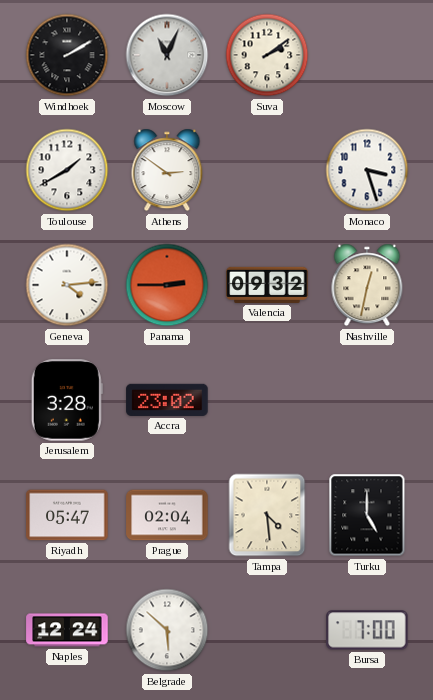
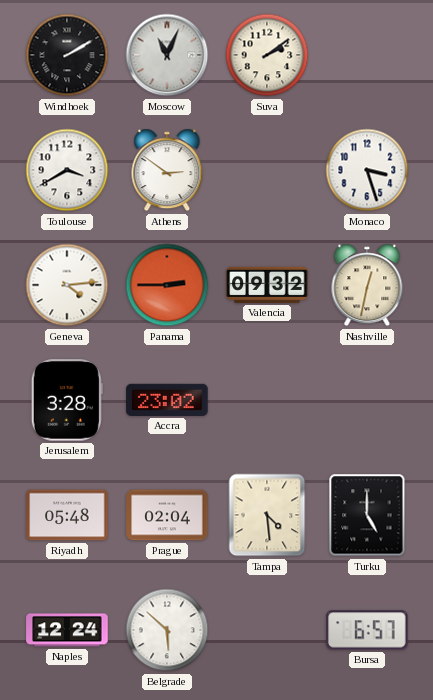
Toulouse: 1:40 -> 3:40 (67, 170)
Riyadh: 05:47 -> 05:48 (67, 515)
Bursa: 7:00 -> 6:57 (367, 630)
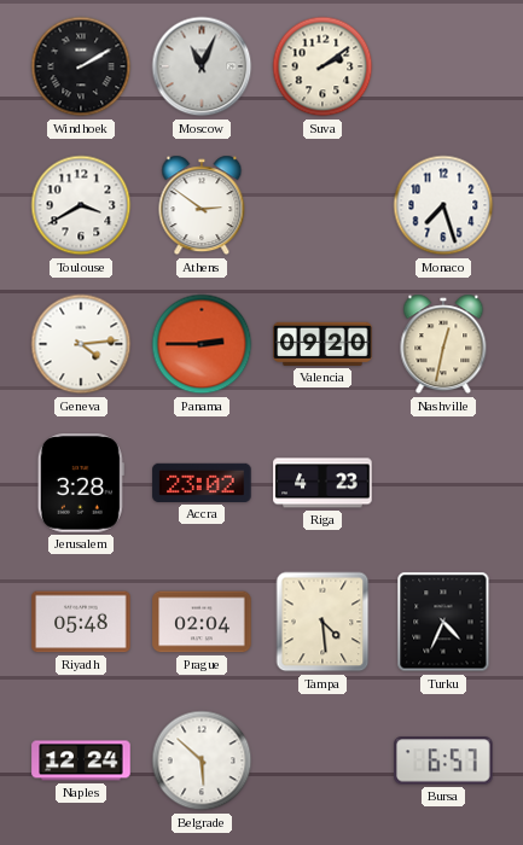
Monaco: 3:27 -> 7:27 (443, 205)
Valencia: 09:32 -> 09:20 (322, 344)
Riga: none -> 4:23 (322, 483)
Turku: 5:00 -> 4:34 (443, 622)
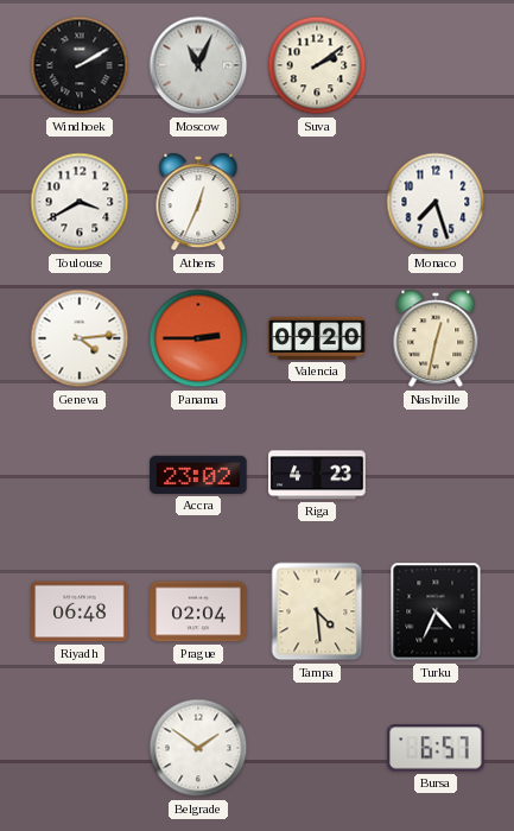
Athens: 2:51 -> 12:34 (198, 202)
Jerusalem: 3:28 -> none (81, 483)
Riyadh: 05:48 -> 06:48 (80, 611)
Naples: 12:24 -> none (81, 760)
Belgrade: 5:52 -> 1:51 (198, 748)
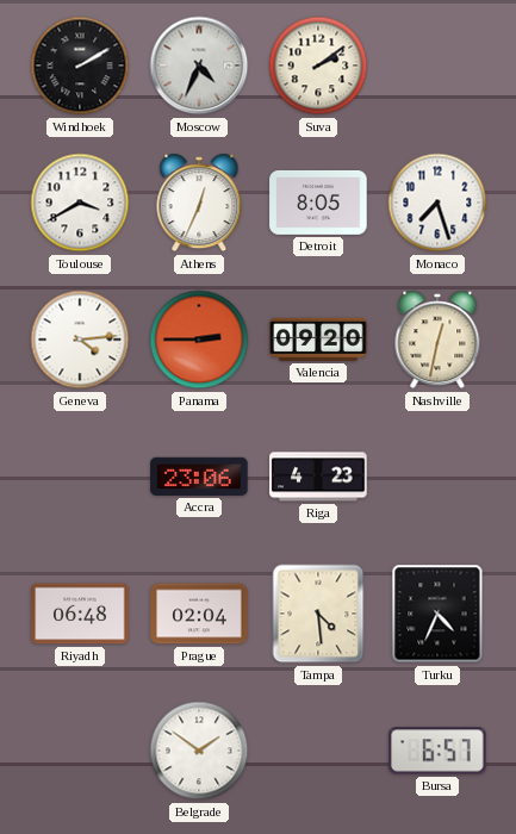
Moscow: 11:04 -> 4:34 (199, 66)
Detroit: none -> 8:05 (318, 203)
Accra: 23:02 -> 23:06 (199, 477)
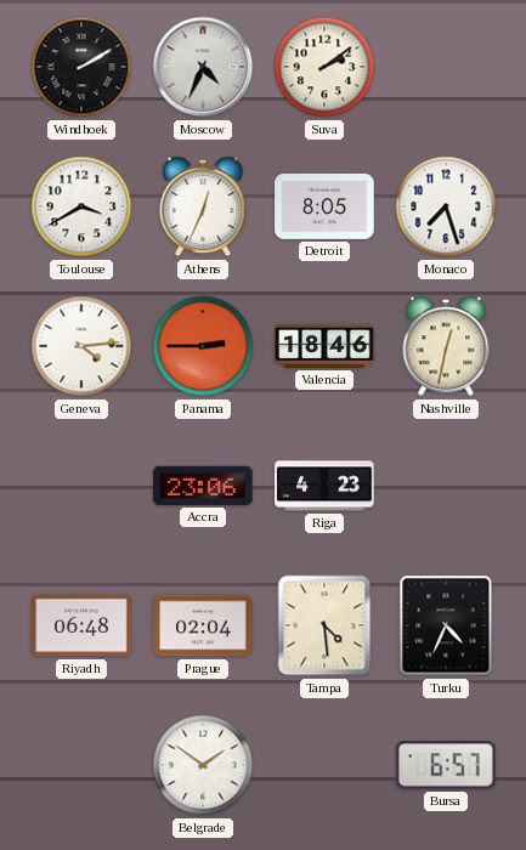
Valencia: 09:20 -> 18:46 (324, 346)
